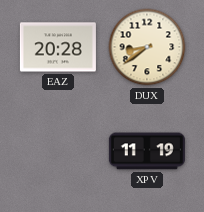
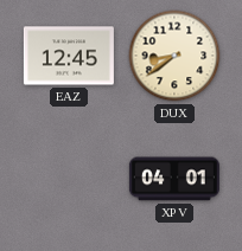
EAZ: 20:28 -> 12:45 (69, 56)
XPV: 11:19 -> 04:01 (174, 179)
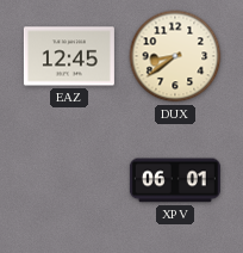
XPV: 04:01 -> 06:01 (175, 180)
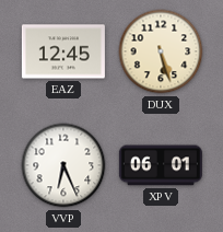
DUX: 8:39 -> 5:27 (161, 51)
VVP: none -> 6:26 (63, 165)
